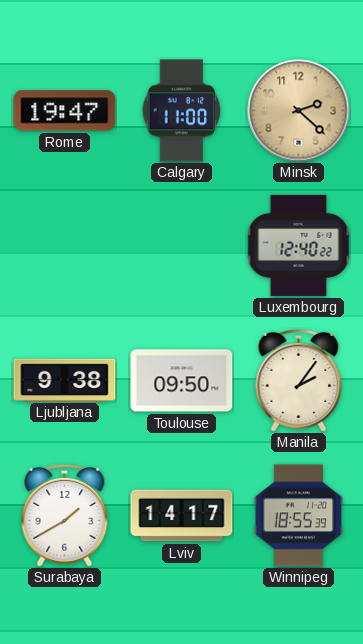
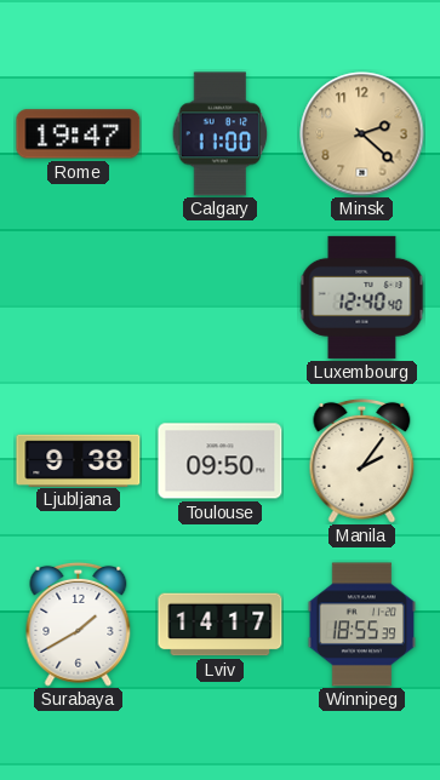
Luxembourg: 12:40:22 -> 12:40:40 (362, 297)
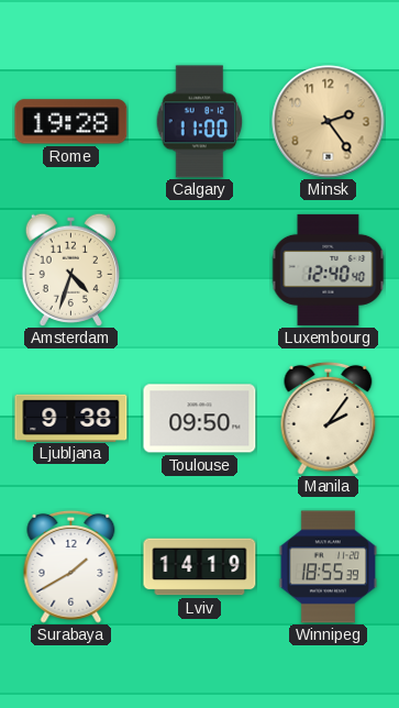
Rome: 19:47 -> 19:28 (71, 122)
Minsk: 2:22 -> 2:24 (329, 122)
Amsterdam: none -> 4:33 (70, 269)
Lviv: 14:17 -> 14:19 (200, 567)
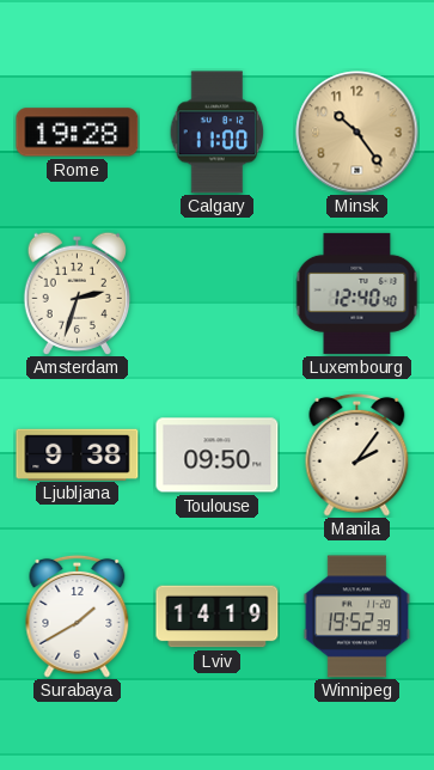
Minsk: 2:24 -> 10:24 (357, 133)
Amsterdam: 4:33 -> 2:33 (77, 293)
Winnipeg: 18:55 -> 19:52 (356, 617)
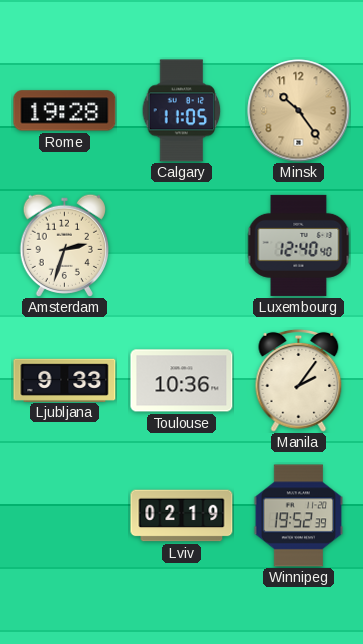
Calgary: 11:00 -> 11:05 (182, 111)
Ljubljana: 9:38 -> 9:33 (65, 380)
Toulouse: 09:50 -> 10:36 (182, 381)
Surabaya: 1:40 -> none (78, 616)
Lviv: 14:19 -> 02:19 (182, 516)
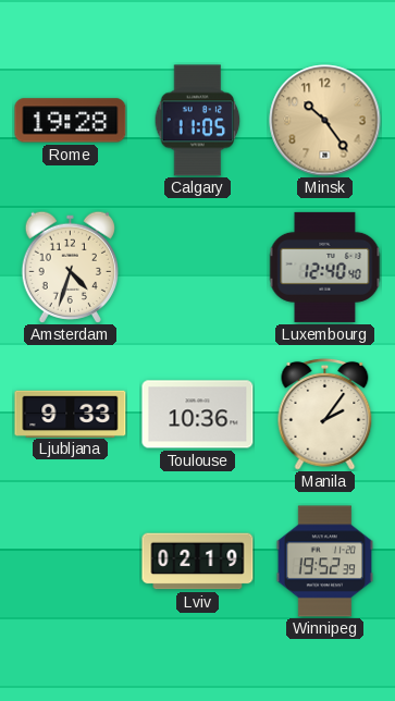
Amsterdam: 2:33 -> 4:33 (70, 267)
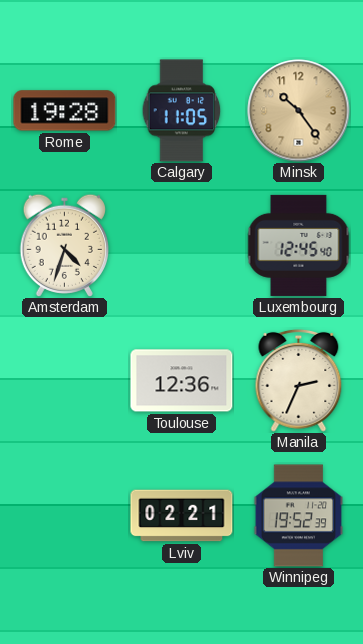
Luxembourg: 12:40 -> 12:45 (299, 245)
Ljubljana: 9:33 -> none (71, 414)
Toulouse: 10:36 -> 12:36 (182, 381)
Manila: 2:06 -> 2:34 (299, 380)
Lviv: 02:19 -> 02:21 (182, 516)
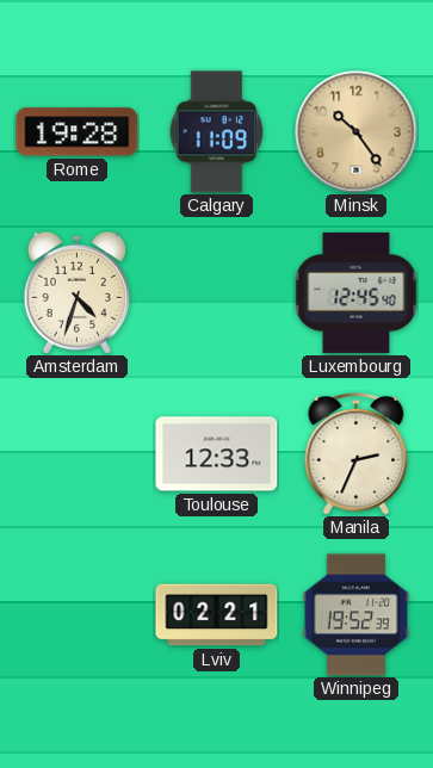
Calgary: 11:05 -> 11:09 (217, 132)
Toulouse: 12:36 -> 12:33 (217, 454)
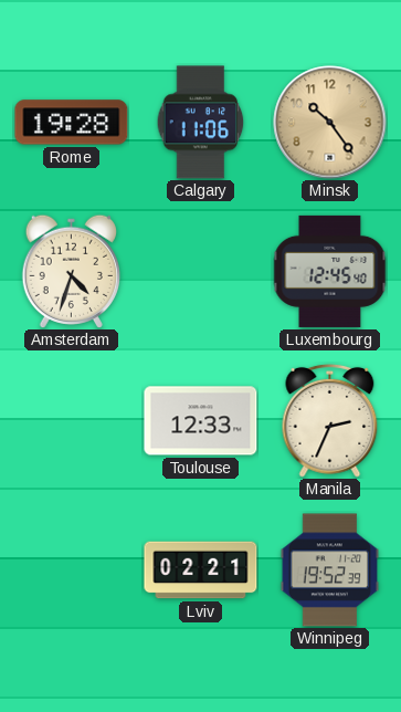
Calgary: 11:09 -> 11:06 (201, 123)
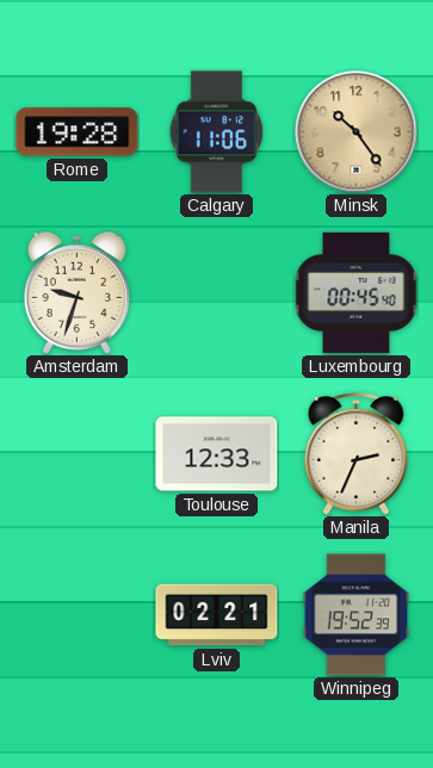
Amsterdam: 4:33 -> 9:33 (76, 292)
Luxembourg: 12:45 -> 00:45 (357, 292)
